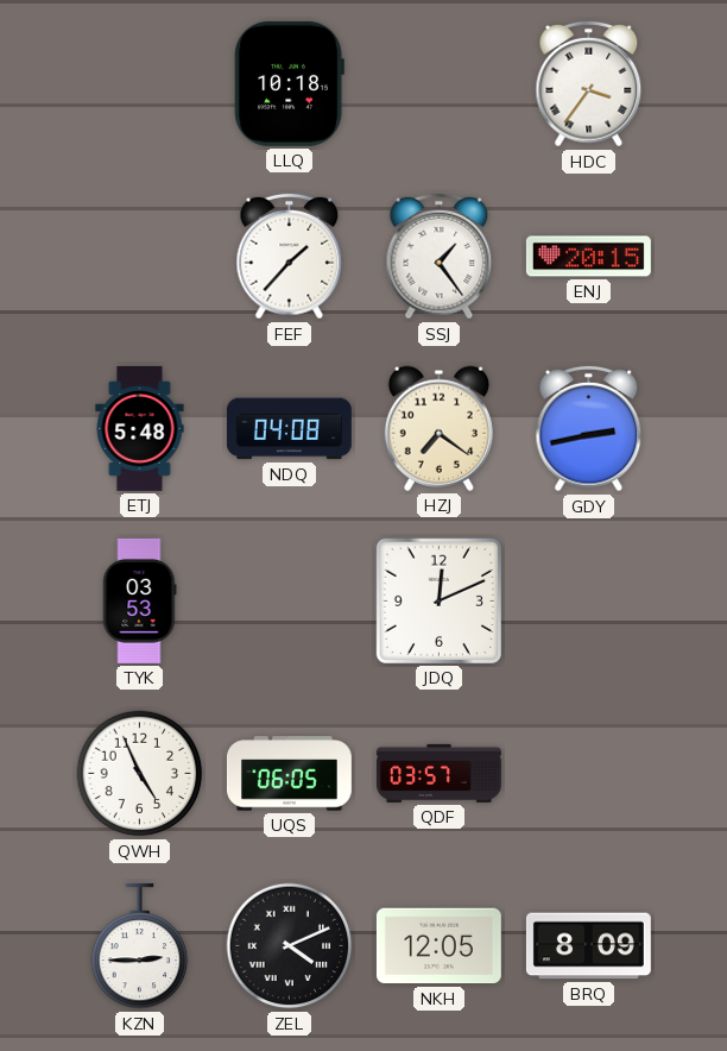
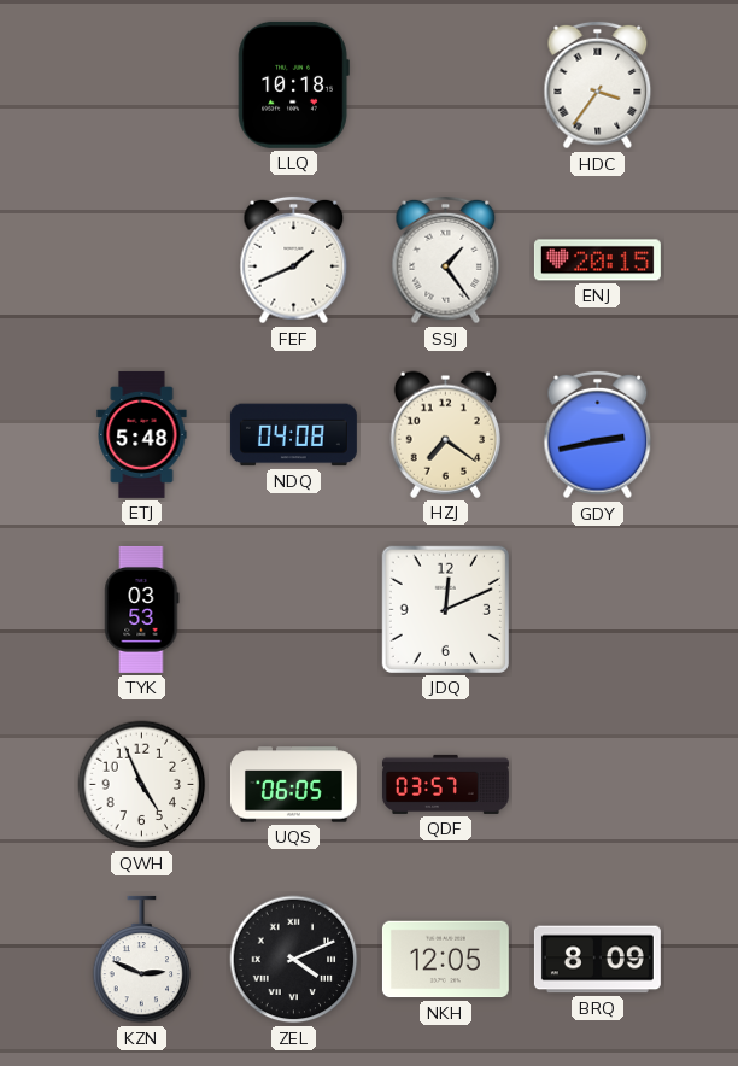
FEF: 1:37 -> 1:41 (294, 260)
KZN: 2:45 -> 2:49 (142, 960)
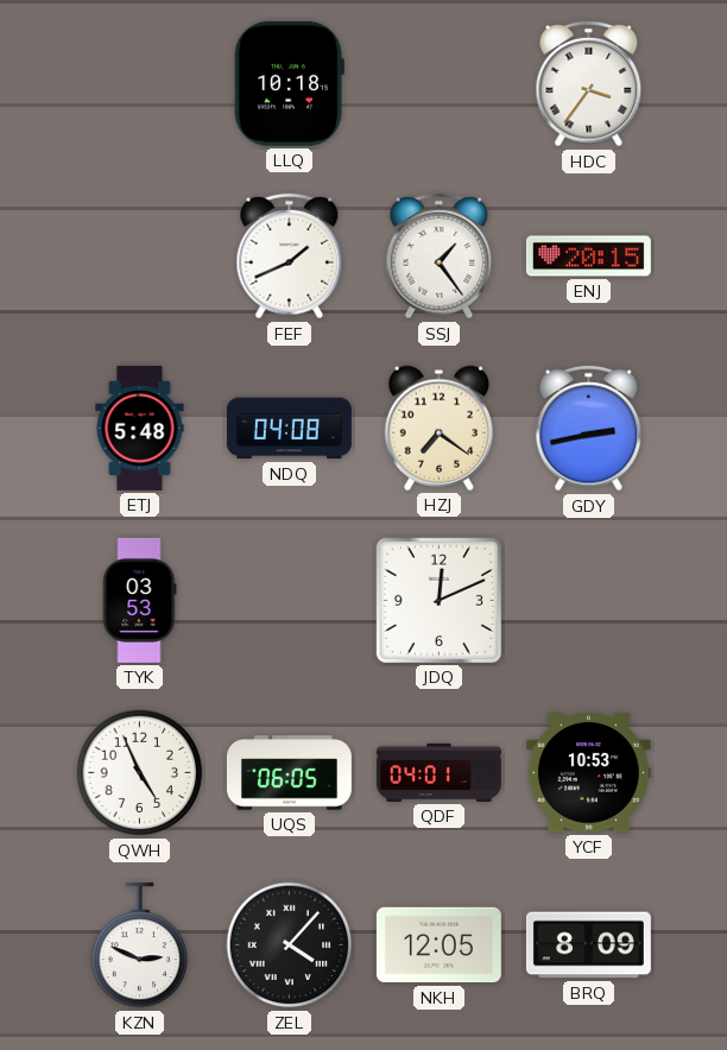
QDF: 03:57 -> 04:01 (438, 772)
YCF: none -> 10:53 (588, 773)
ZEL: 4:11 -> 4:07 (290, 945)
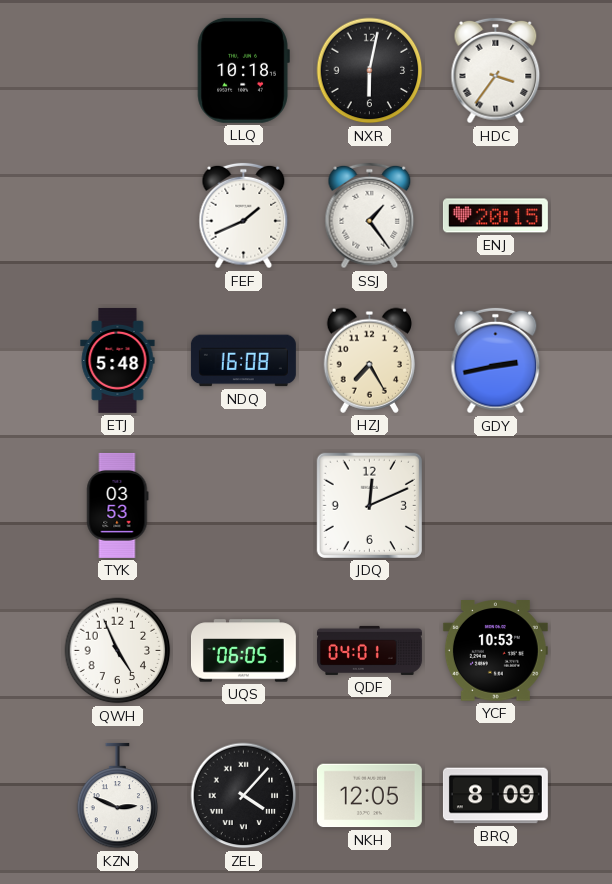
NXR: none -> 6:02 (370, 71)
NDQ: 04:08 -> 16:08 (243, 361)
HZJ: 7:21 -> 7:25 (369, 360)
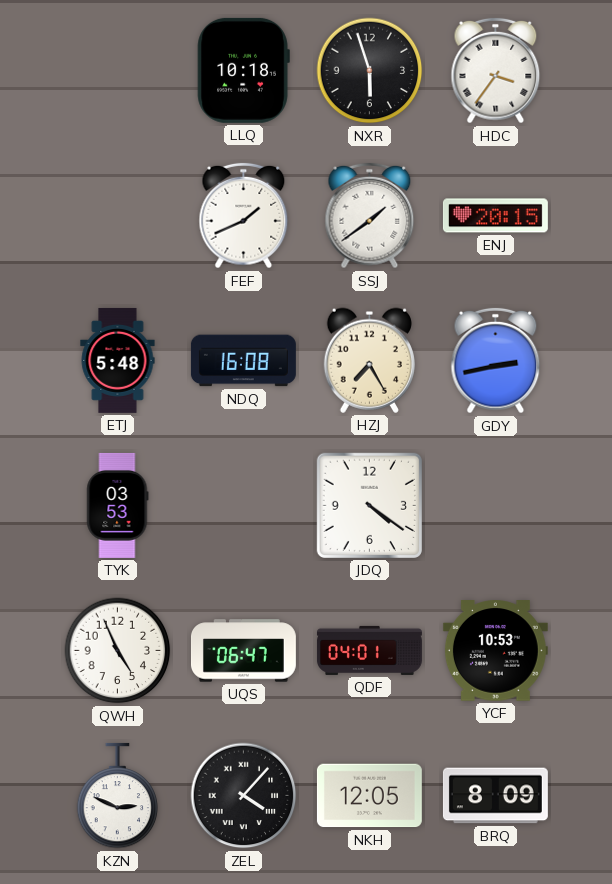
NXR: 6:02 -> 5:57 (370, 71)
SSJ: 1:24 -> 1:39 (370, 216)
JDQ: 12:11 -> 4:21 (369, 505)
UQS: 06:05 -> 06:47 (243, 651)
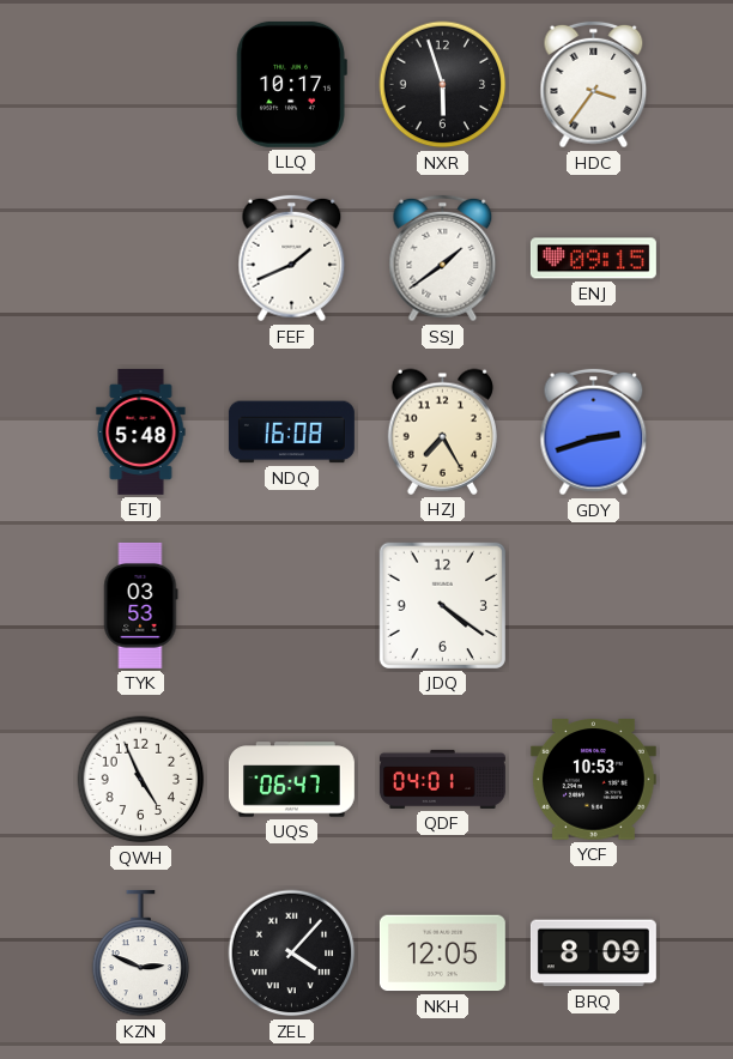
LLQ: 10:18 -> 10:17 (291, 84)
ENJ: 20:15 -> 09:15 (593, 259)
GDY: 2:43 -> 2:42 (594, 432)
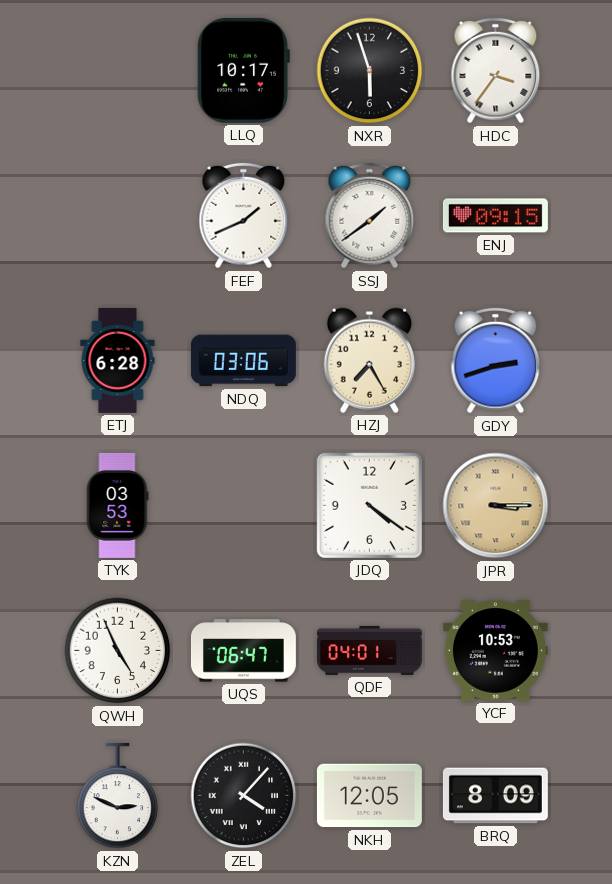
ETJ: 5:48 -> 6:28 (118, 360)
NDQ: 16:08 -> 03:06 (243, 361)
JPR: none -> 3:15 (496, 506)
